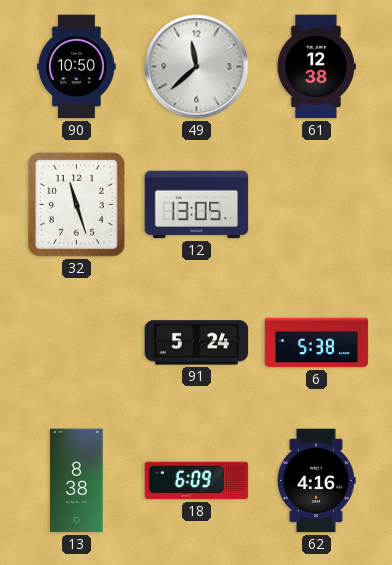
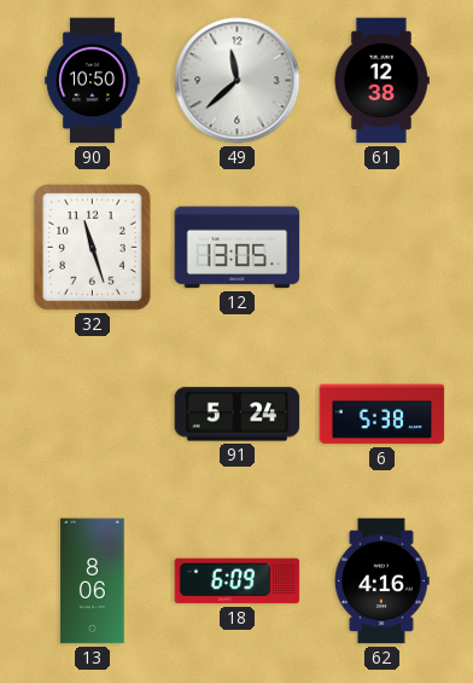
13: 8:38 -> 8:06 (93, 581)
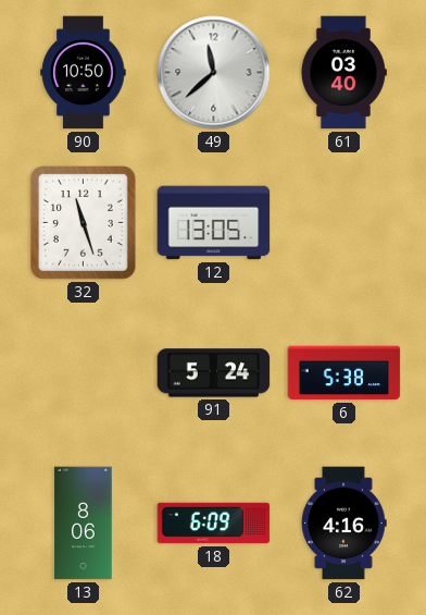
61: 12:38 -> 03:40 (343, 73)
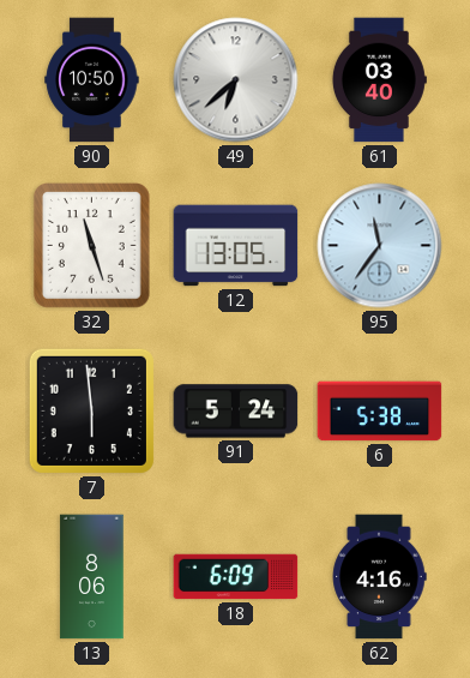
49: 11:38 -> 6:38 (236, 80)
95: none -> 11:36 (380, 246)
7: none -> 5:59 (91, 410)
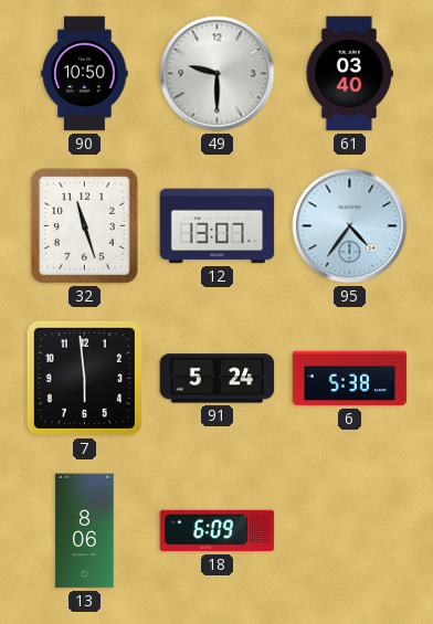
49: 6:38 -> 9:30 (218, 74)
12: 13:05 -> 13:07 (218, 226)
95: 11:36 -> 4:36 (350, 226)
62: 4:16 -> none (379, 577)
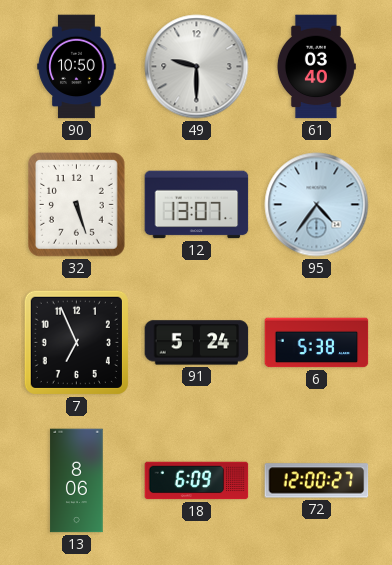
32: 11:27 -> 5:27 (77, 205)
7: 5:59 -> 6:56 (76, 342)
72: none -> 12:00 (317, 481)
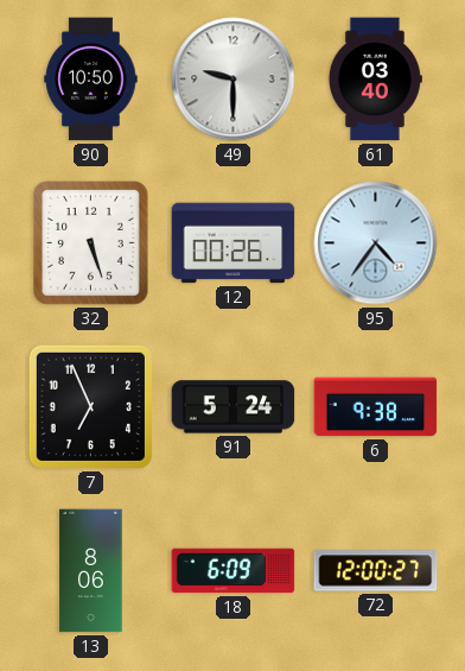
12: 13:07 -> 00:26 (234, 243)
6: 5:38 -> 9:38 (376, 407)
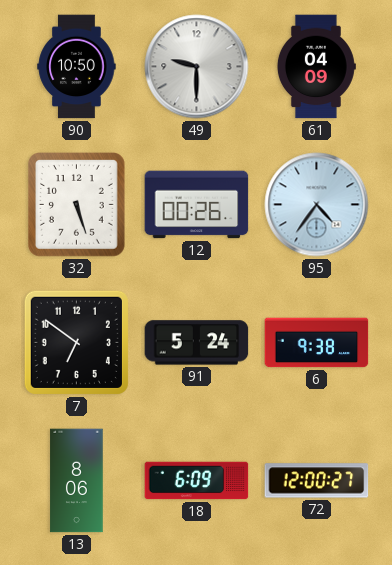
61: 03:40 -> 04:09 (316, 67)
7: 6:56 -> 6:51 (76, 342)
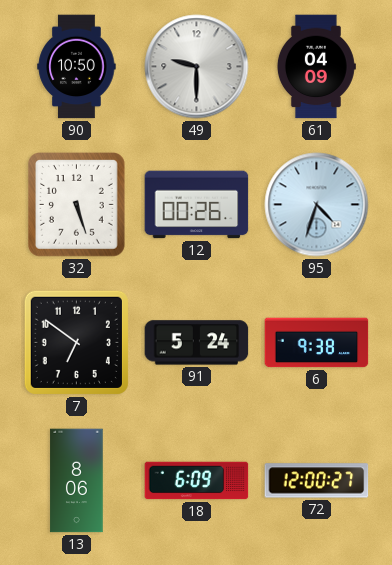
95: 4:36 -> 4:33 (317, 205)
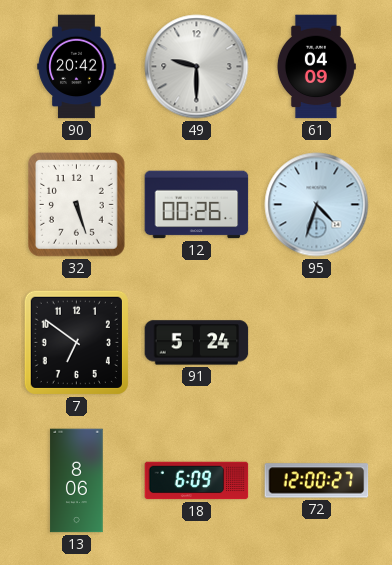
90: 10:50 -> 20:42 (77, 67)
6: 9:38 -> none (317, 343)
